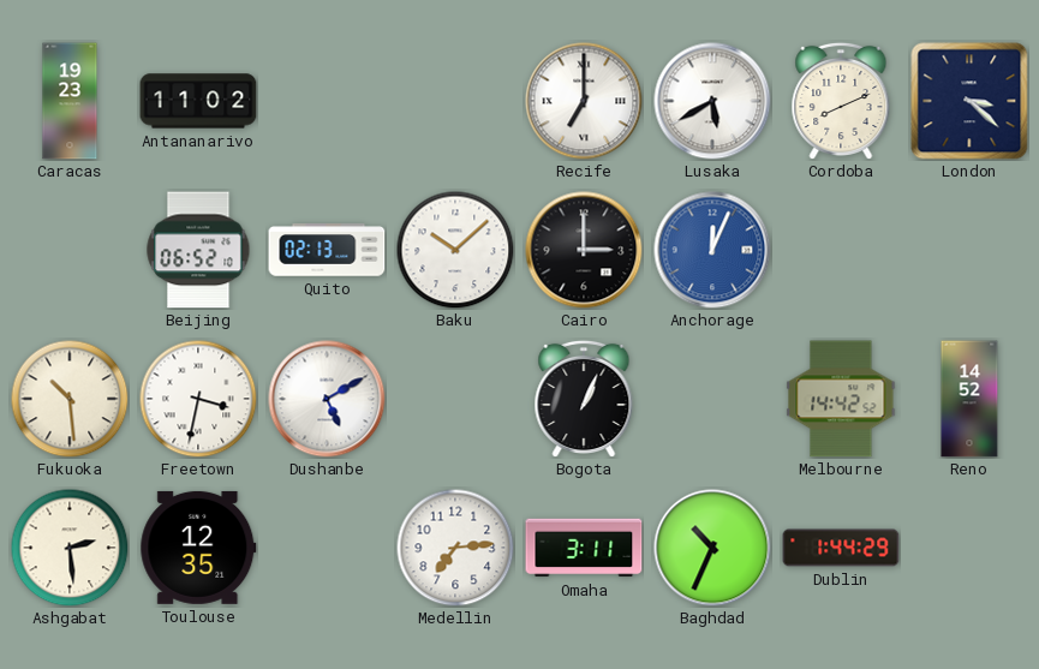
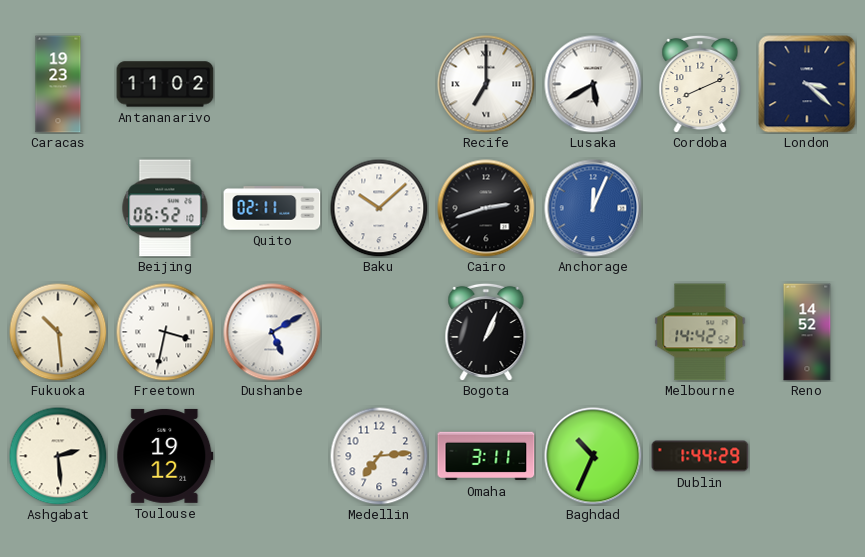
Quito: 02:13 -> 02:11 (272, 208)
Cairo: 3:00 -> 2:42 (486, 208)
Toulouse: 12:35 -> 19:12 (165, 456)
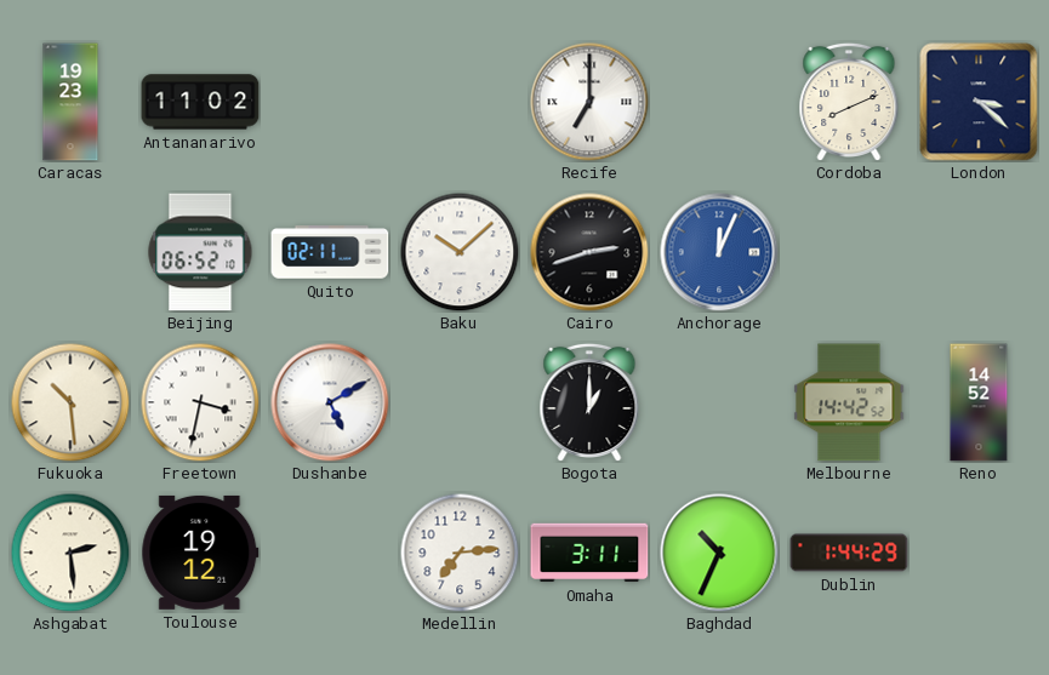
Lusaka: 5:40 -> none (593, 84)
Bogota: 1:04 -> 1:00 (589, 402)
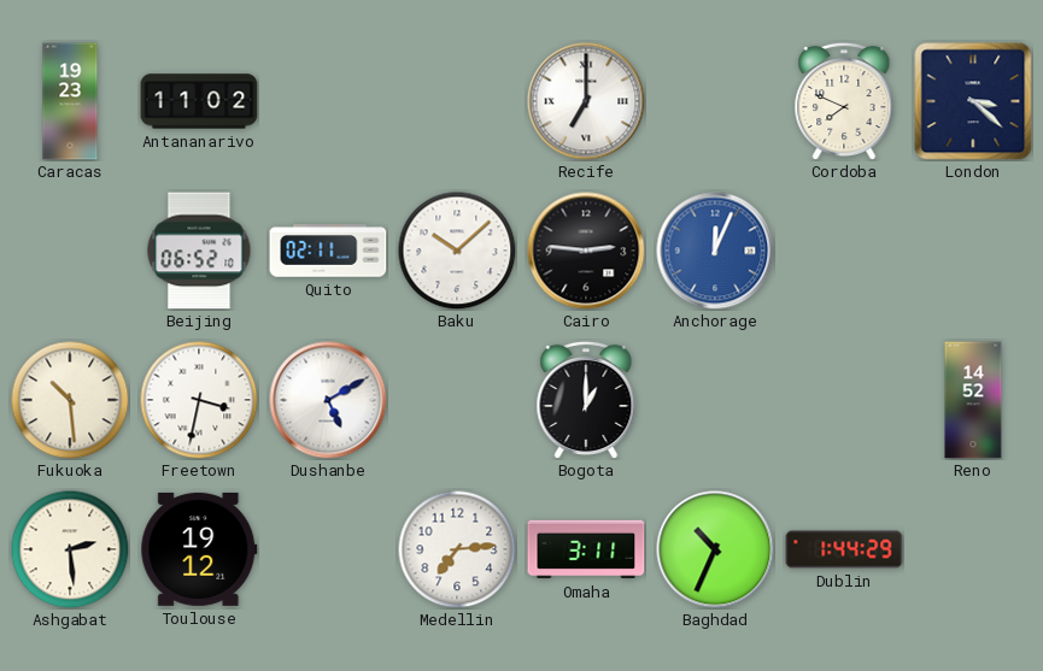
Cordoba: 8:11 -> 7:49 (844, 101)
Cairo: 2:42 -> 2:46 (586, 251)
Melbourne: 14:42 -> none (849, 402)
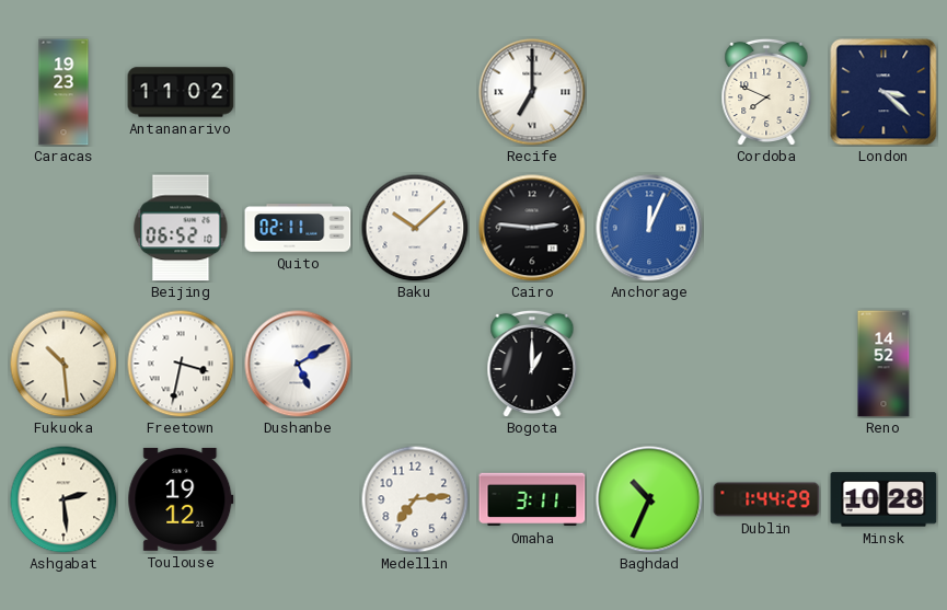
Minsk: none -> 10:28 (884, 499)
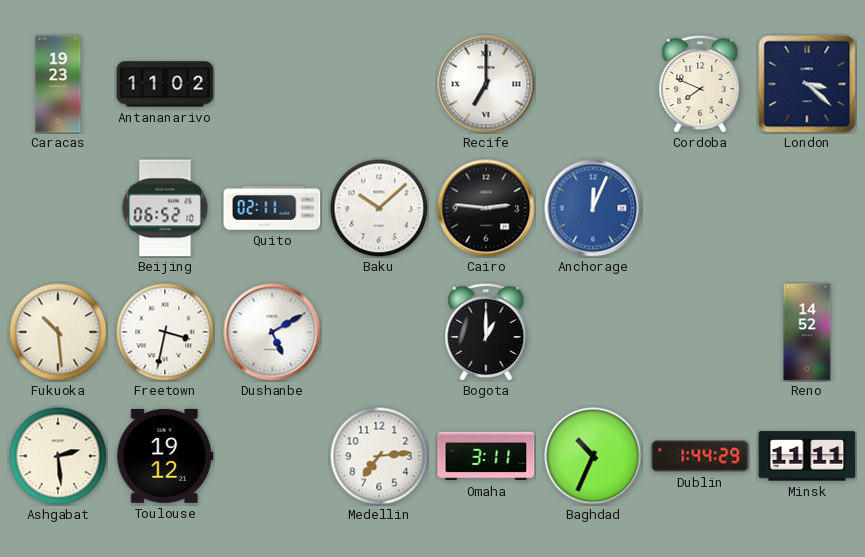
Minsk: 10:28 -> 11:11 (807, 456)
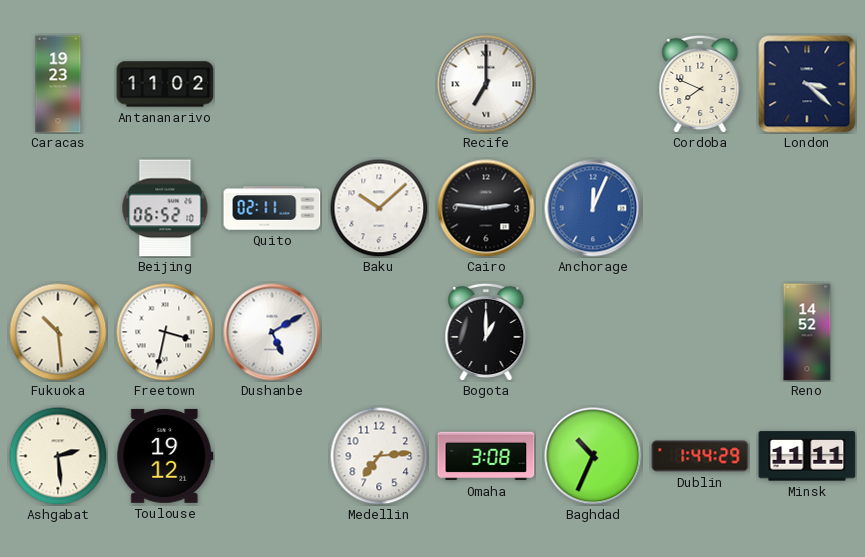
Omaha: 3:11 -> 3:08 (486, 456)
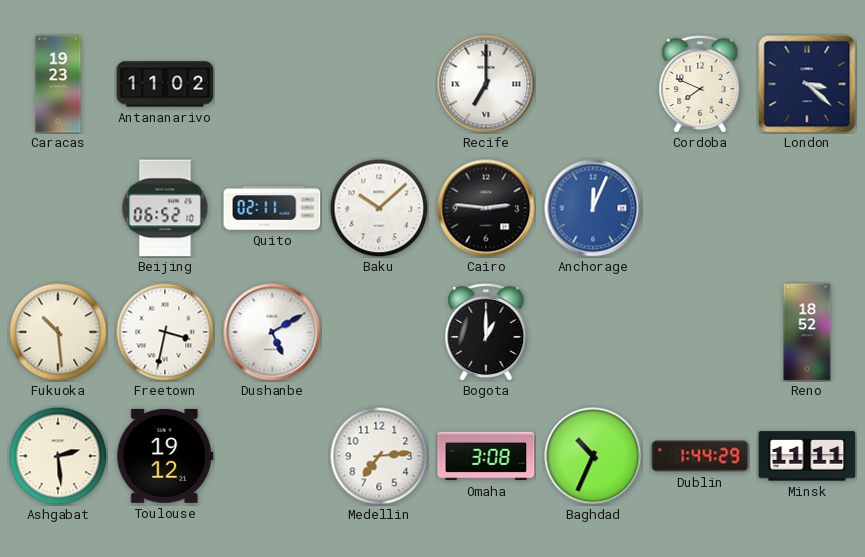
Reno: 14:52 -> 18:52 (807, 332)
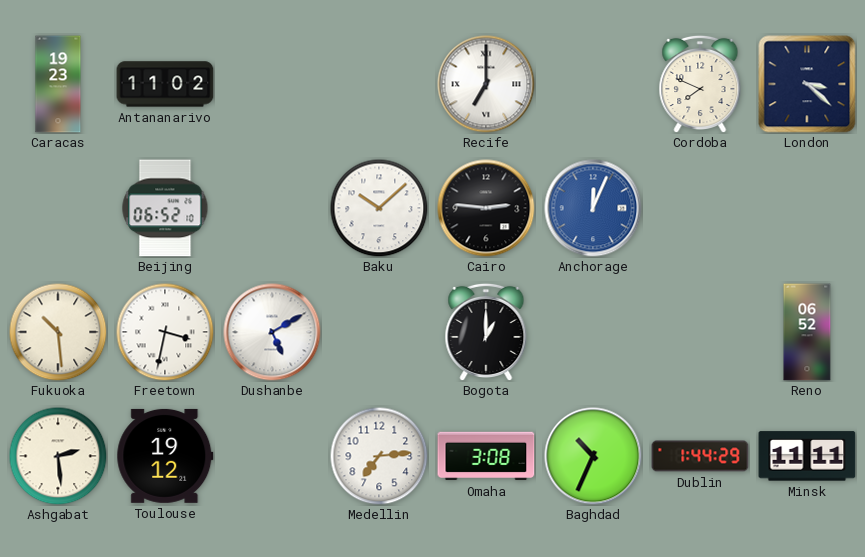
Quito: 02:11 -> none (272, 208)
Reno: 18:52 -> 06:52 (807, 332)
